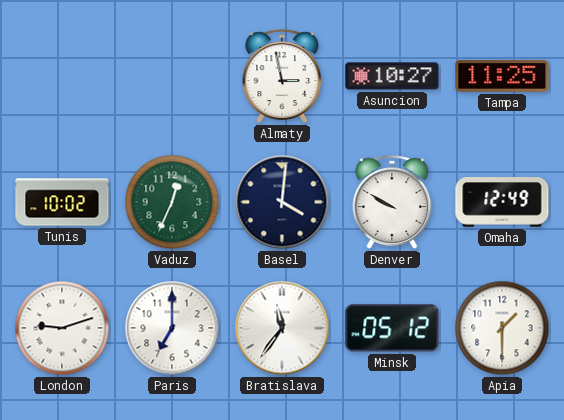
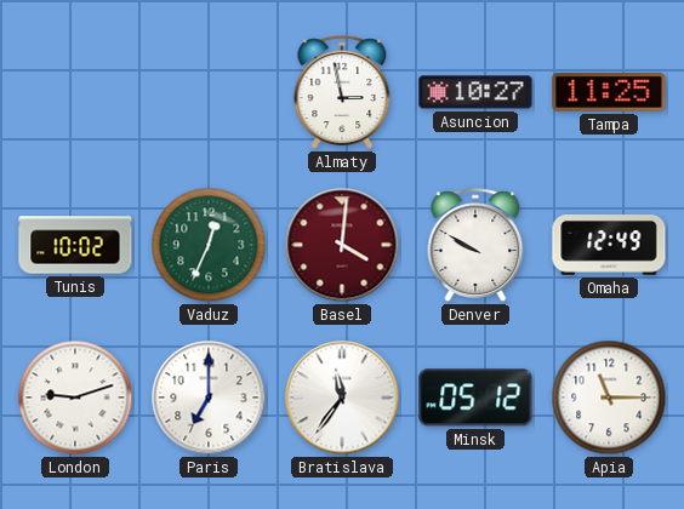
Basel dial: navy -> burgundy (342, 245)
Apia: 1:30 -> 11:15 (609, 398)
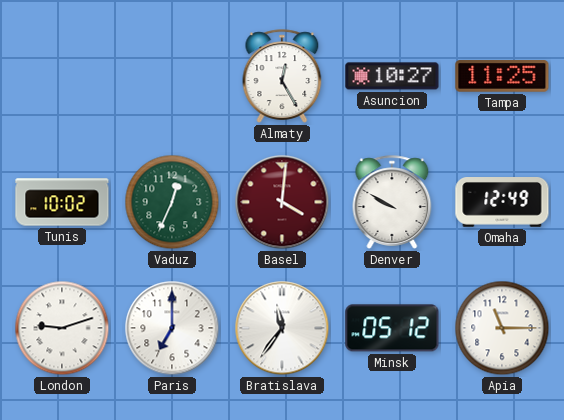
Almaty: 2:58 -> 12:25 (282, 76)
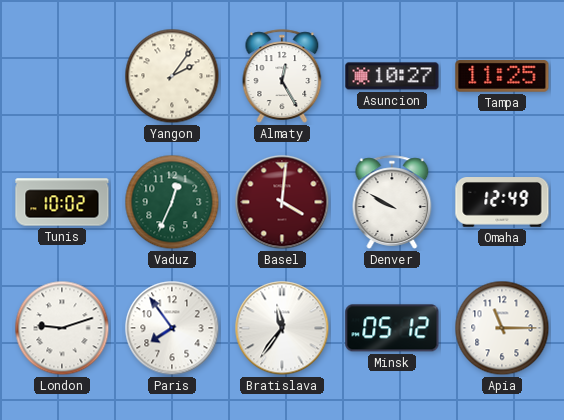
Yangon: none -> 2:06 (172, 76)
Paris: 7:00 -> 7:54 (172, 328)
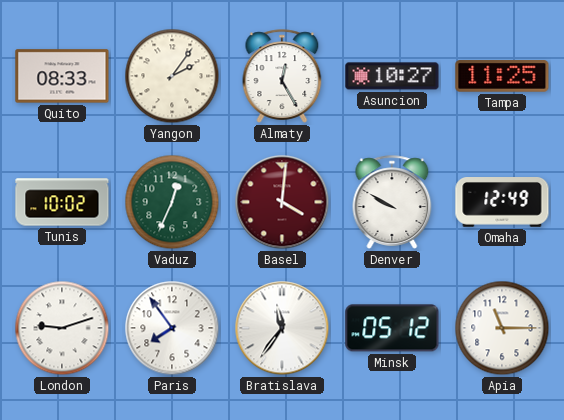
Quito: none -> 08:33 (62, 76)
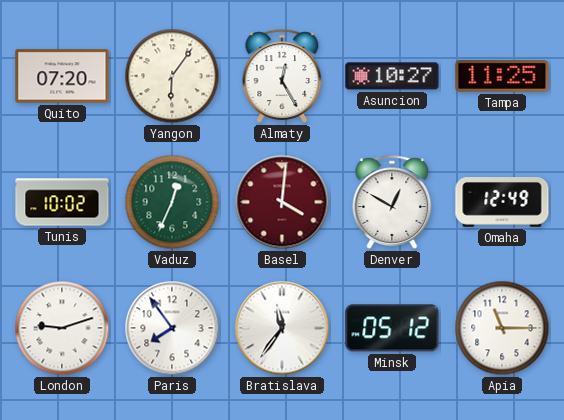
Quito: 08:33 -> 07:20 (62, 76)
Yangon: 2:06 -> 6:06 (172, 76)
Denver: 9:50 -> 12:50 (392, 202)
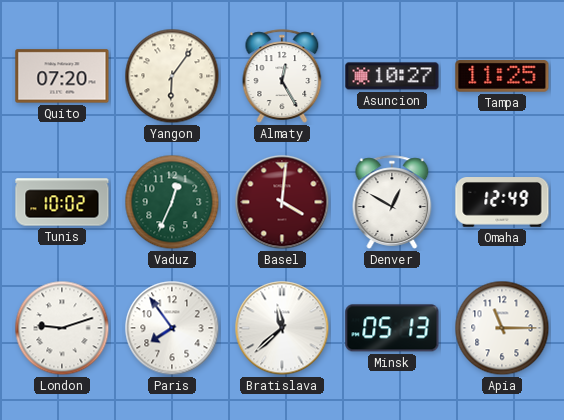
Bratislava: 11:36 -> 11:38 (282, 328)
Minsk: 05:12 -> 05:13 (392, 328)
